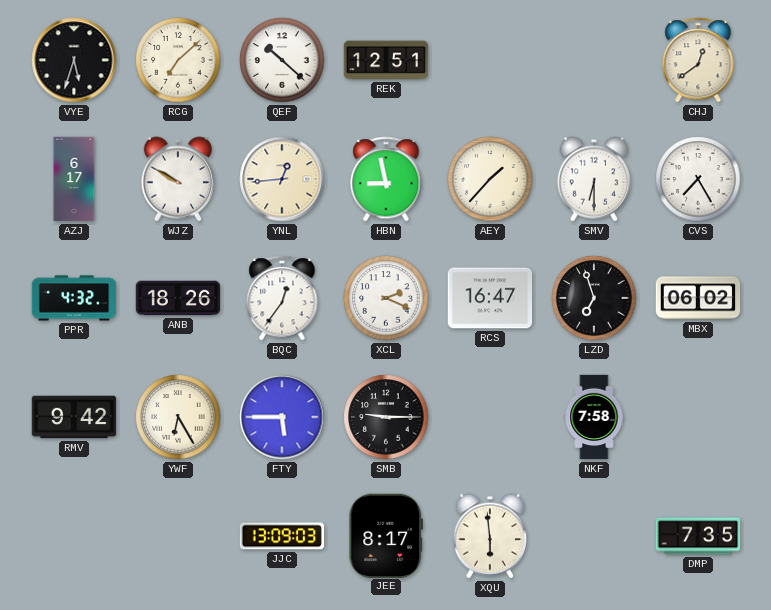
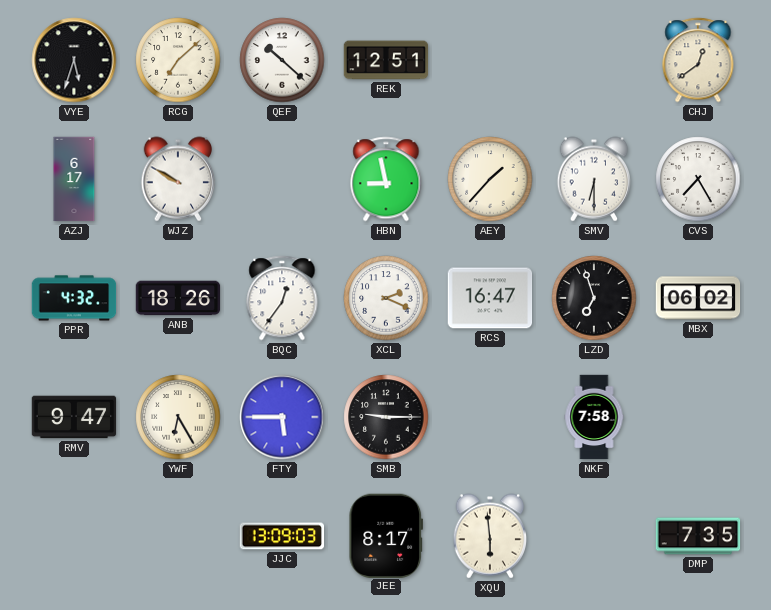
YNL: 12:44 -> none (282, 179)
RMV: 9:42 -> 9:47 (74, 417)
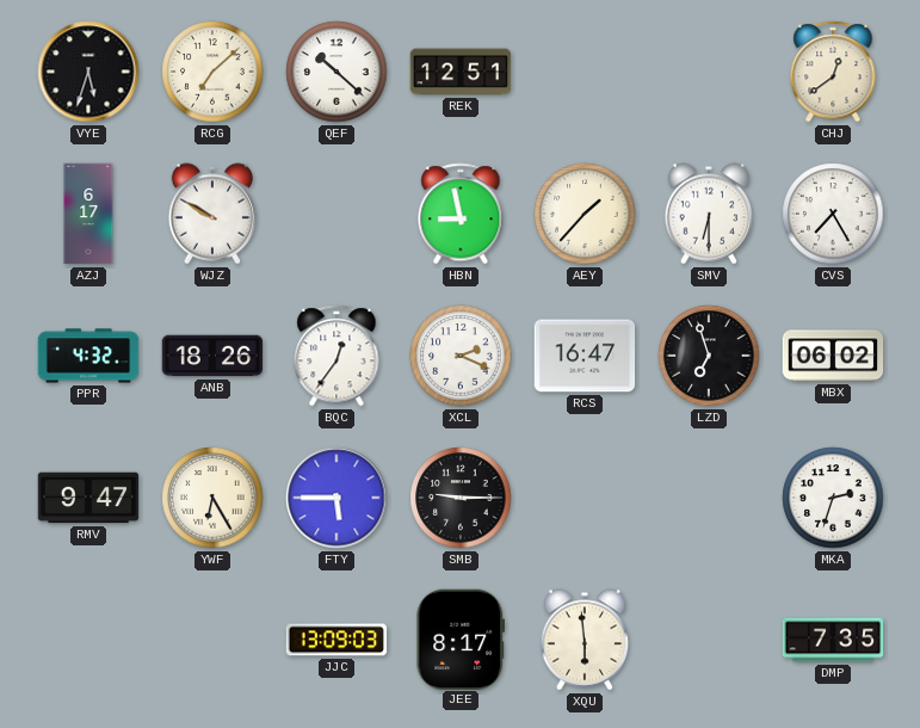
NKF: 7:58 -> none (594, 417)
MKA: none -> 2:33 (833, 498)
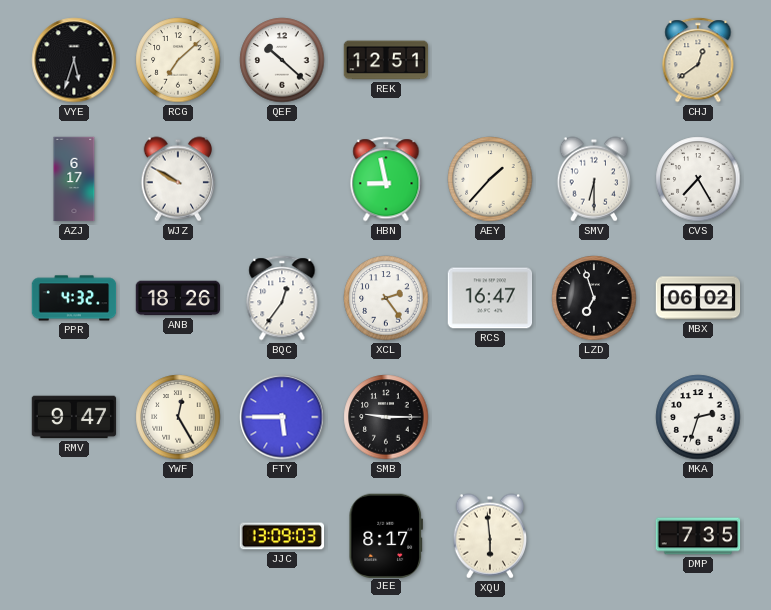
XCL: 2:19 -> 2:24 (386, 298)
YWF: 6:25 -> 12:25 (178, 417)
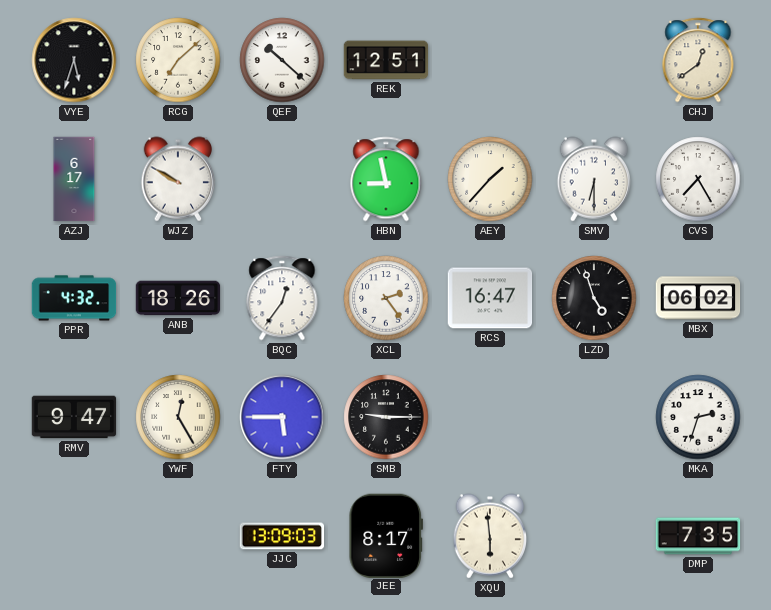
LZD: 6:57 -> 4:57 (594, 298)
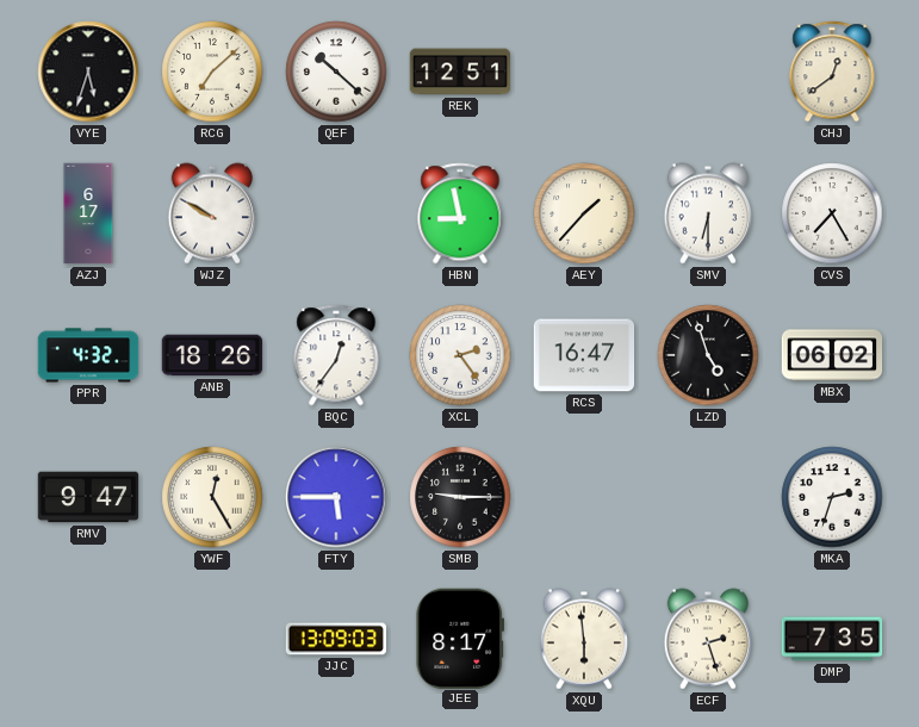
ECF: none -> 2:27 (707, 639)
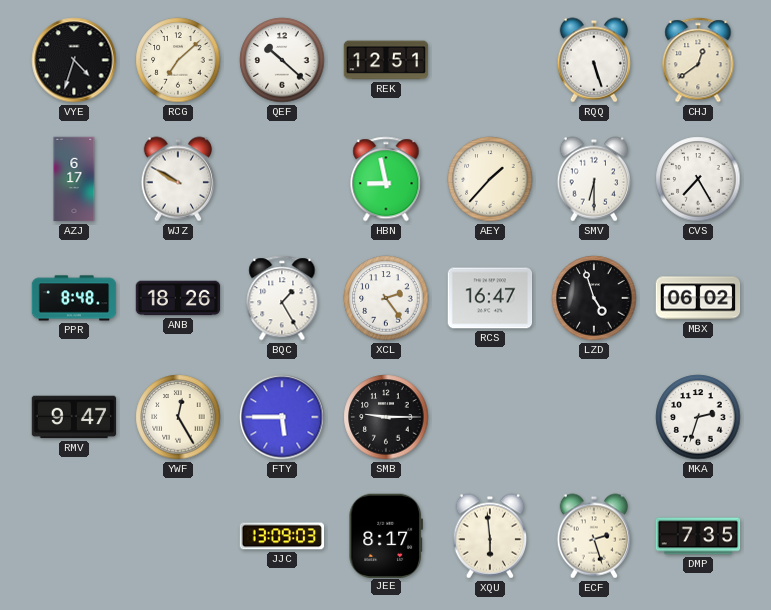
VYE: 5:33 -> 4:33 (74, 60)
RQQ: none -> 5:27 (593, 60)
PPR: 4:32 -> 8:48 (74, 298)
BQC: 12:36 -> 1:25 (282, 298)
